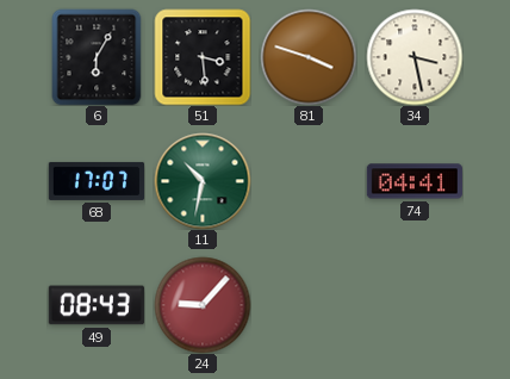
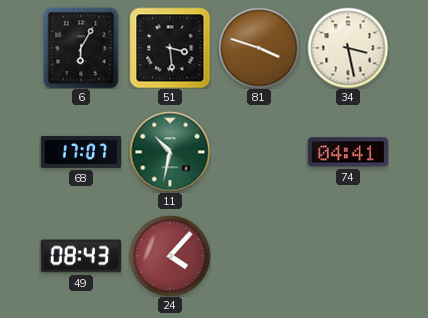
24: 9:07 -> 4:07 (170, 256)
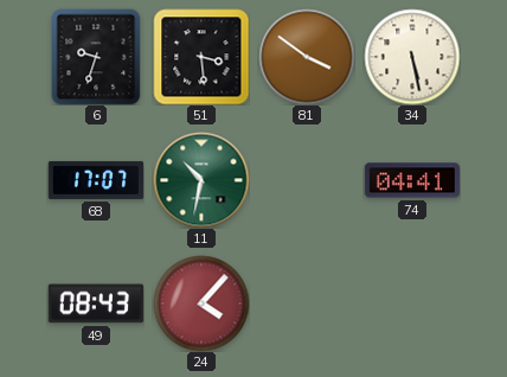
6: 6:05 -> 9:33 (96, 57)
81: 3:48 -> 3:51 (307, 57)
34: 3:28 -> 5:28 (412, 57)
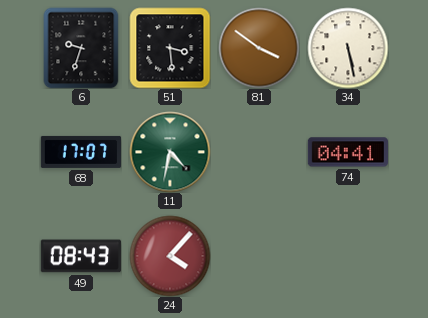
11: 10:32 -> 4:32 (170, 152)
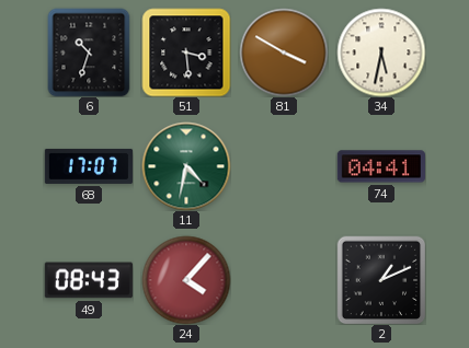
6: 9:33 -> 10:33 (89, 53)
81: 3:51 -> 3:50 (284, 53)
34: 5:28 -> 5:32 (381, 53)
2: none -> 1:11 (381, 280)
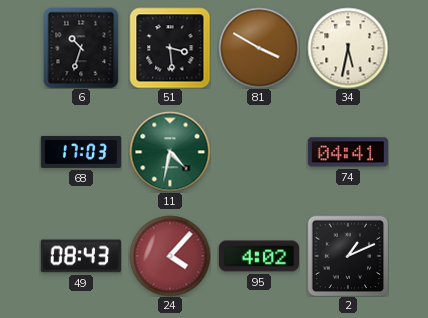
68: 17:07 -> 17:03 (80, 152)
95: none -> 4:02 (258, 256)
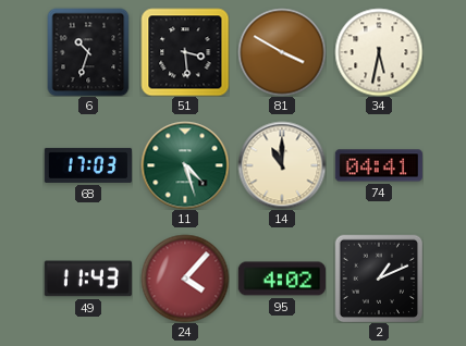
11: 4:32 -> 4:27 (185, 165)
14: none -> 11:00 (282, 165)
49: 08:43 -> 11:43 (88, 279)
